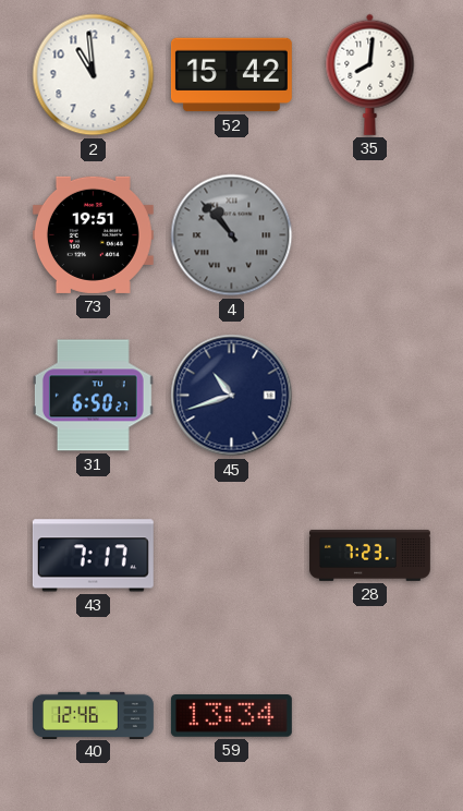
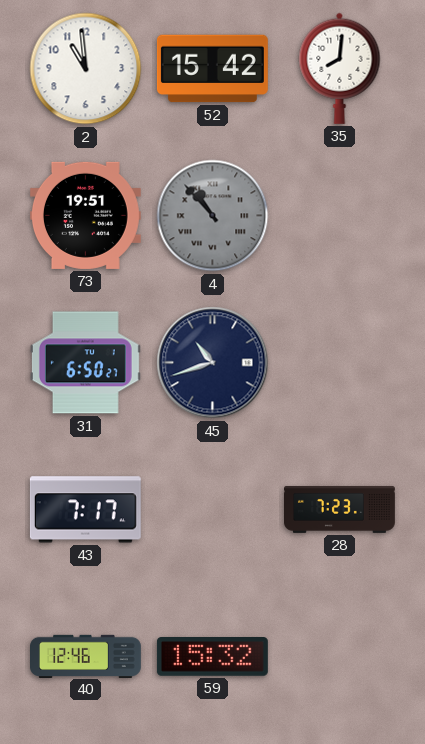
59: 13:34 -> 15:32 (212, 657)
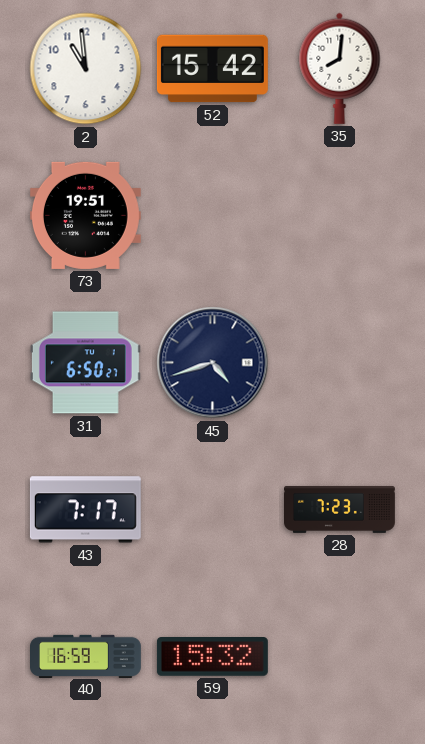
4: 10:53 -> none (213, 216)
45: 10:42 -> 4:42 (213, 363)
40: 12:46 -> 16:59 (86, 656)
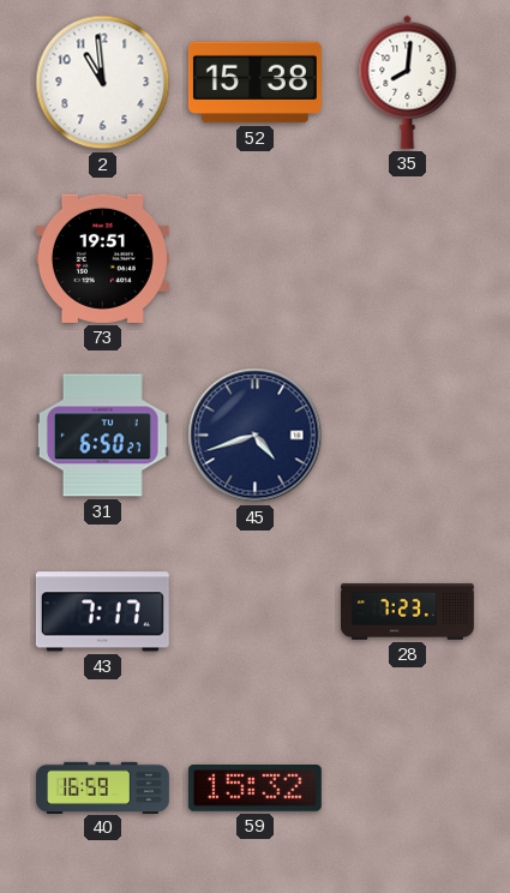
52: 15:42 -> 15:38 (254, 83)
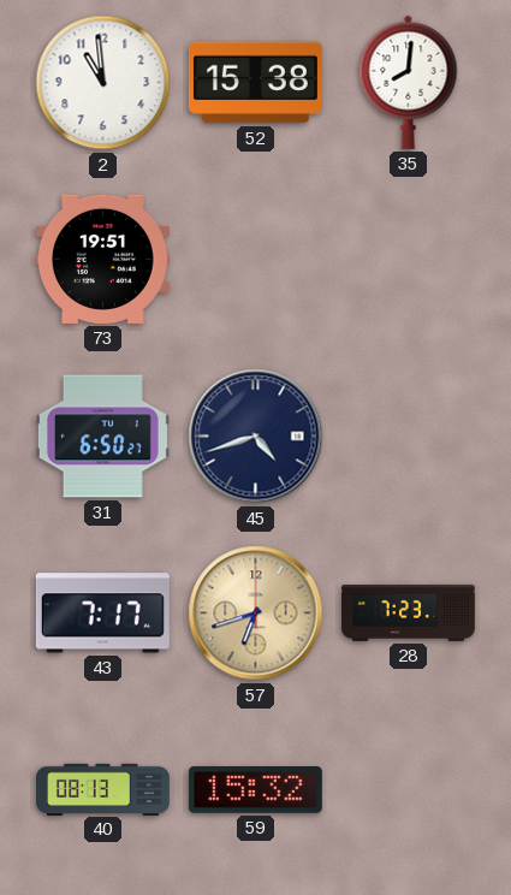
57: none -> 6:42 (256, 614)
40: 16:59 -> 08:13 (103, 789)
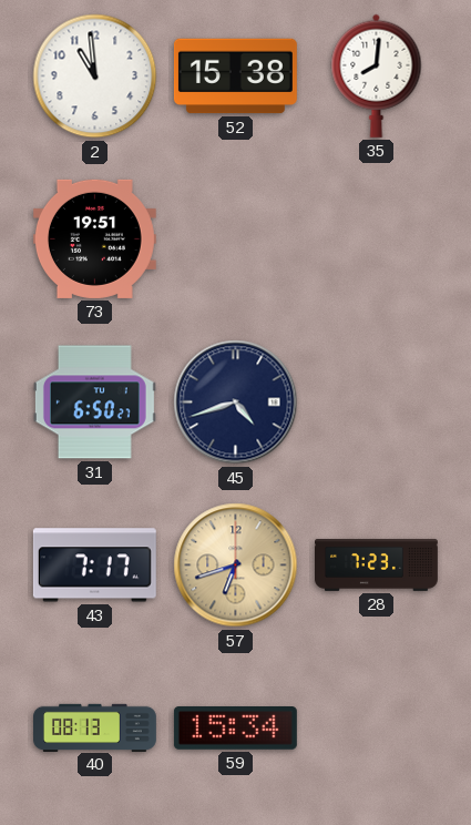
59: 15:32 -> 15:34 (235, 729)
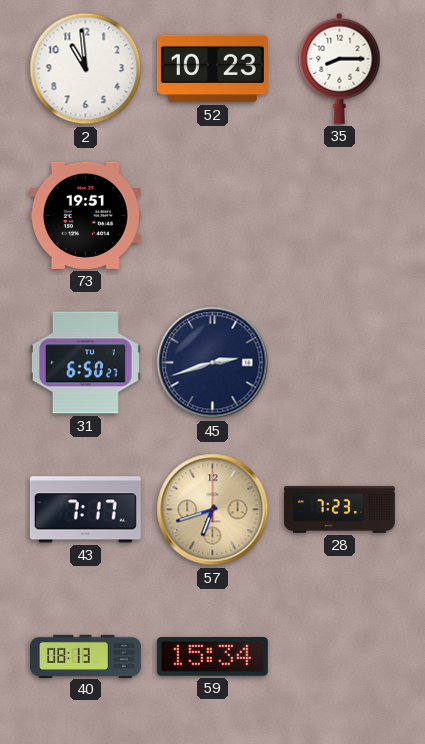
52: 15:38 -> 10:23 (212, 69)
35: 8:01 -> 8:15 (340, 68)
45: 4:42 -> 2:42 (213, 363)
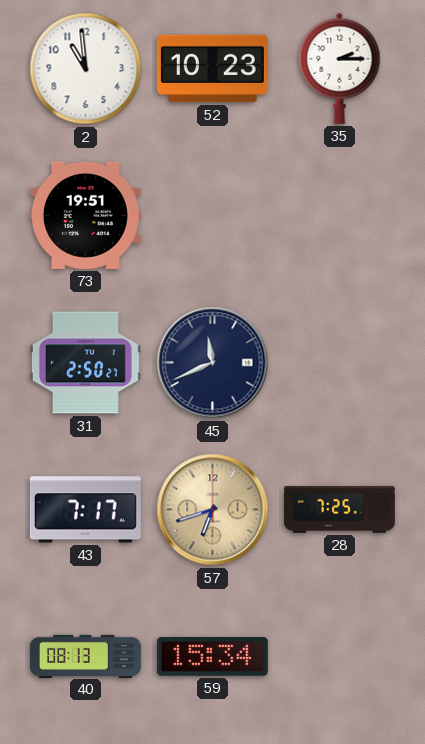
35: 8:15 -> 2:15 (340, 68)
31: 6:50 -> 2:50 (85, 363)
45: 2:42 -> 11:41 (213, 363)
28: 7:23 -> 7:25 (340, 509)
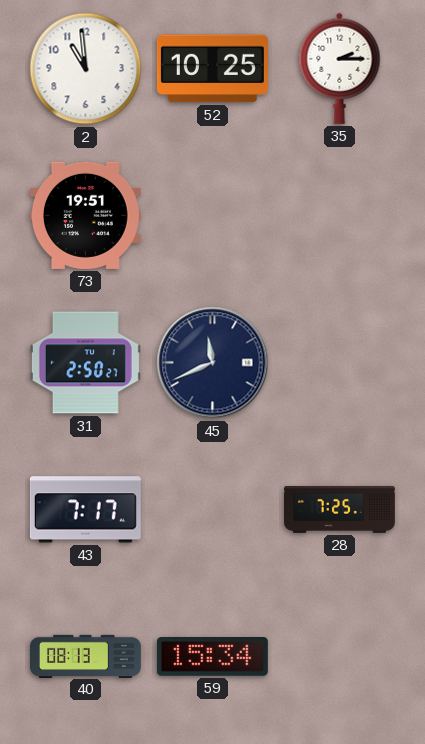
52: 10:23 -> 10:25 (212, 69)
57: 6:42 -> none (213, 510)
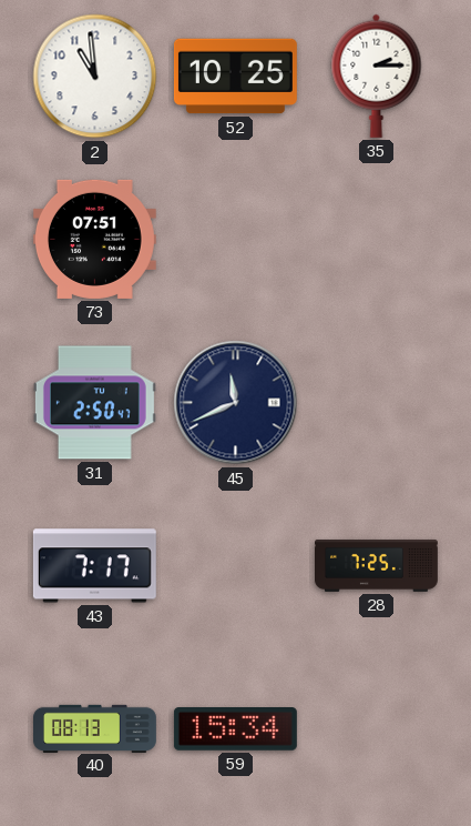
73: 19:51 -> 07:51 (94, 239)
31: 2:50:27 -> 2:50:47 (94, 403)
